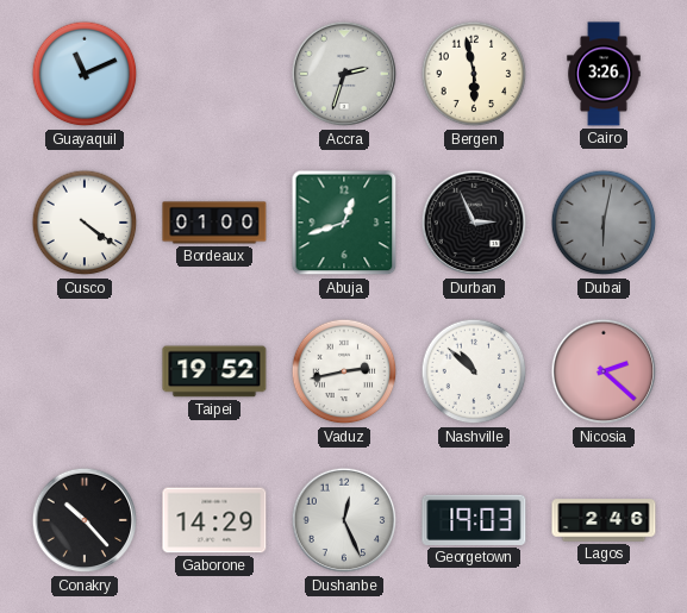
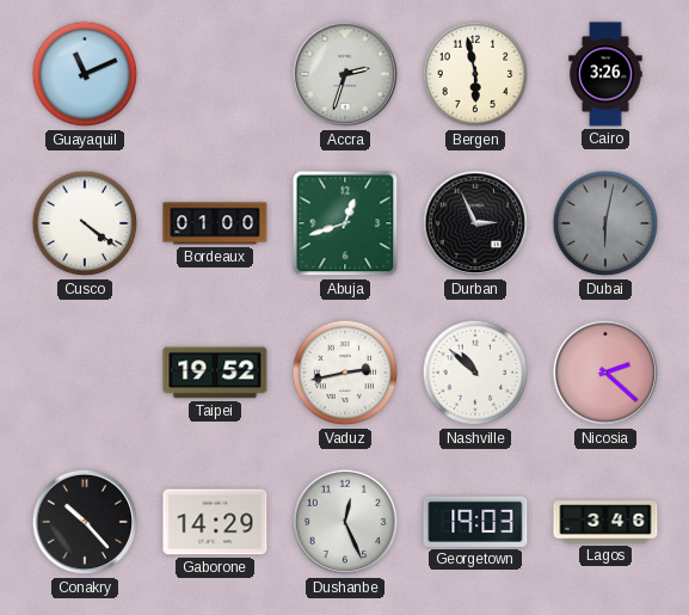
Lagos: 2:46 -> 3:46 (605, 522)
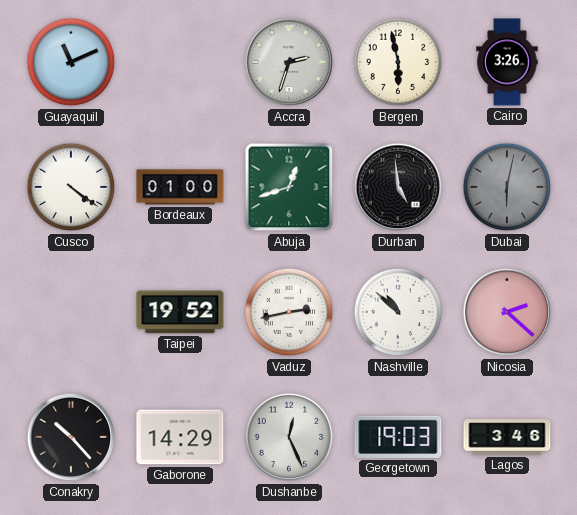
Durban: 2:56 -> 4:59 (398, 187)
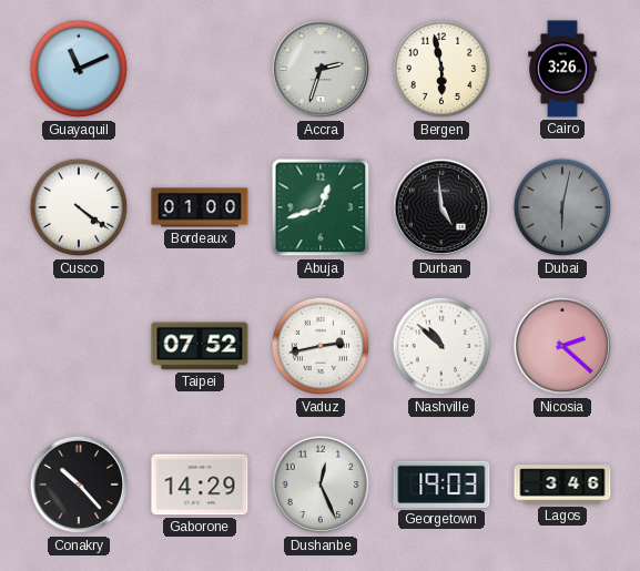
Taipei: 19:52 -> 07:52 (200, 346)
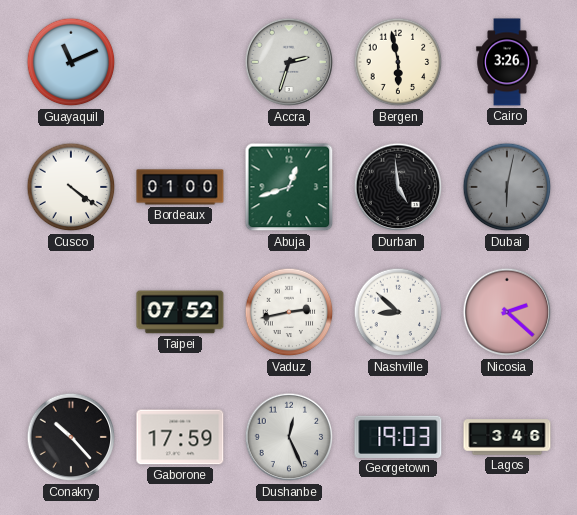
Nashville: 10:52 -> 8:52 (398, 312)
Gaborone: 14:29 -> 17:59 (180, 437)
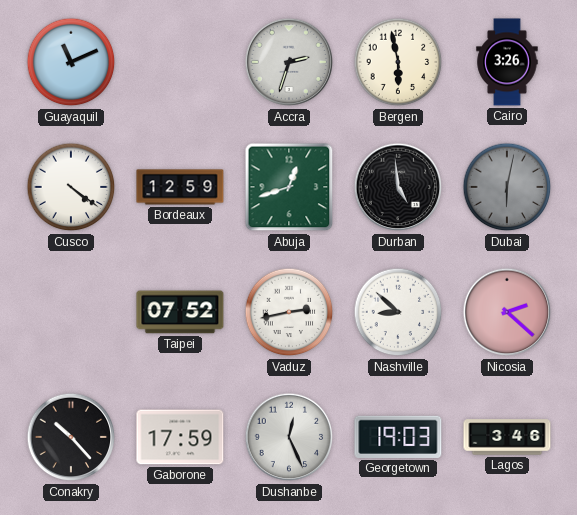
Bordeaux: 01:00 -> 12:59 (180, 187)
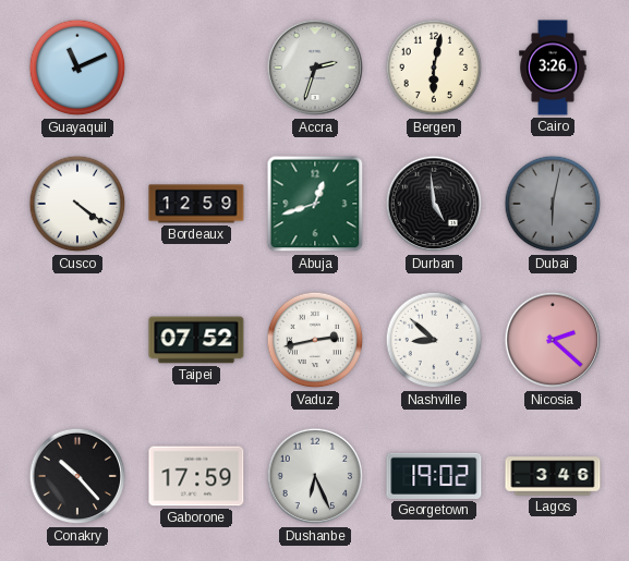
Bergen: 5:58 -> 6:02 (434, 68)
Dushanbe: 12:26 -> 6:26 (315, 476)
Georgetown: 19:03 -> 19:02 (434, 476)
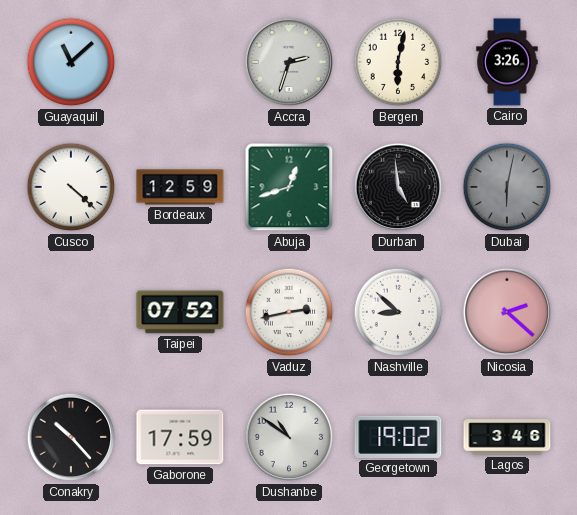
Guayaquil: 11:11 -> 11:08 (71, 62)
Cusco: 4:21 -> 4:22 (71, 187)
Dushanbe: 6:26 -> 10:51 (289, 437)
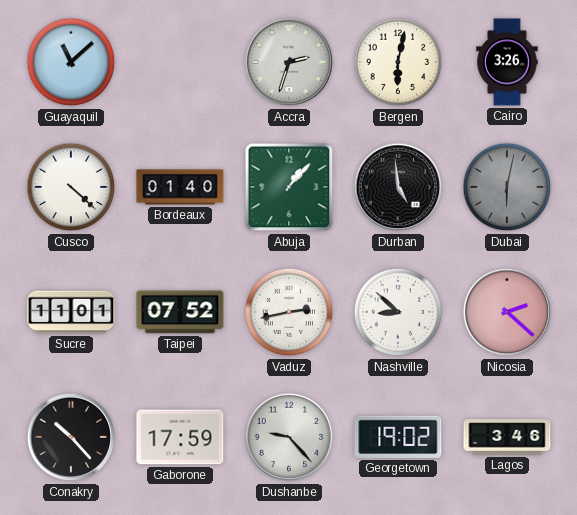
Bordeaux: 12:59 -> 01:40 (180, 187)
Abuja: 12:42 -> 1:07 (289, 187)
Sucre: none -> 11:01 (71, 312)
Dushanbe: 10:51 -> 9:23 (289, 437)
